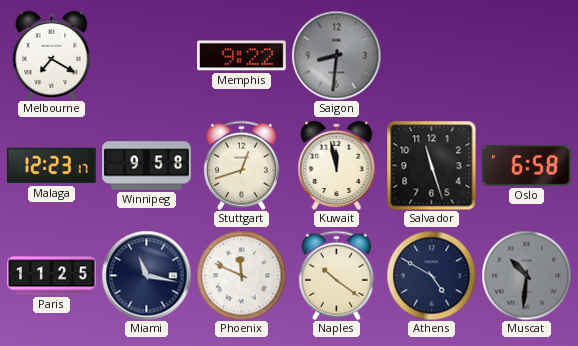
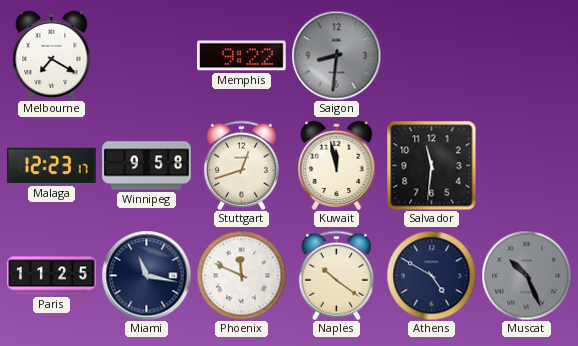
Salvador: 11:27 -> 11:31 (431, 165)
Oslo: 6:58 -> none (526, 165)
Muscat: 10:31 -> 10:26 (526, 275)
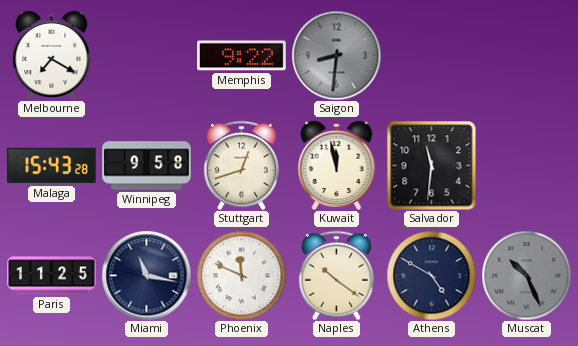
Malaga: 12:23 -> 15:43 (52, 166)
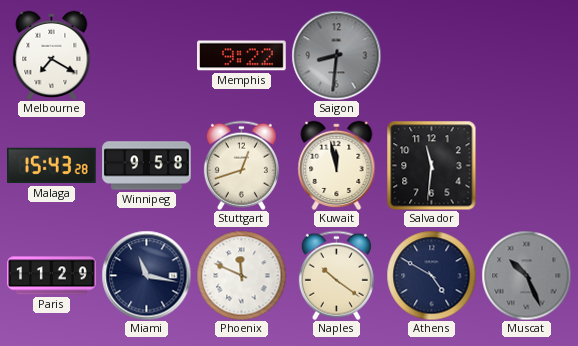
Paris: 11:25 -> 11:29 (52, 276)
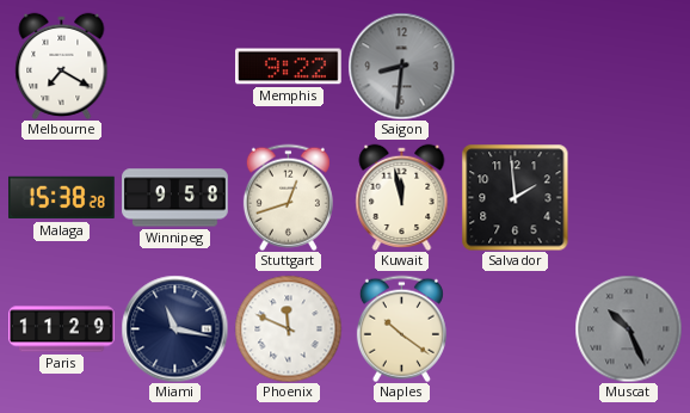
Malaga: 15:43 -> 15:38 (62, 198)
Salvador: 11:31 -> 1:59 (515, 197)
Athens: 4:50 -> none (431, 275)
